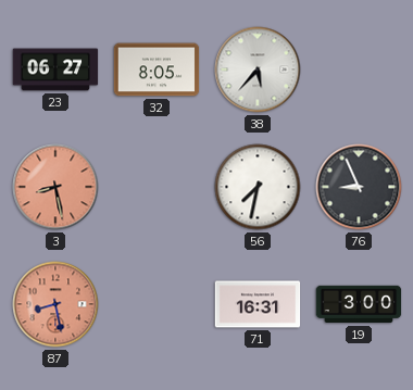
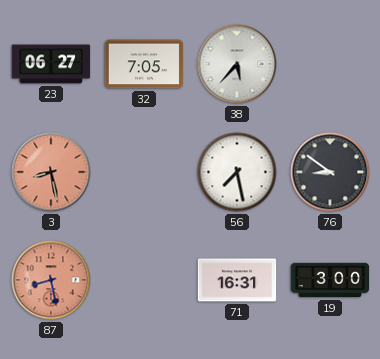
32: 8:05 -> 7:05 (144, 64)
56: 7:32 -> 7:28 (237, 172)
76: 8:56 -> 8:51 (330, 172)
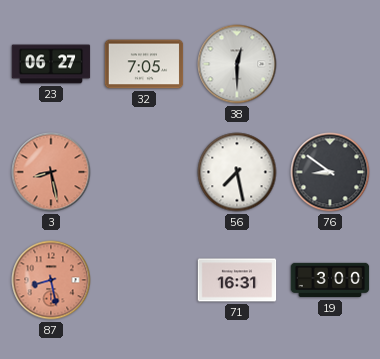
38: 5:37 -> 12:30 (237, 64)
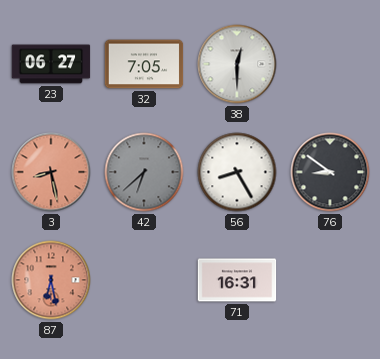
42: none -> 6:38 (144, 172)
56: 7:28 -> 8:25 (237, 172)
87: 8:28 -> 6:28 (51, 280)
19: 3:00 -> none (330, 280)
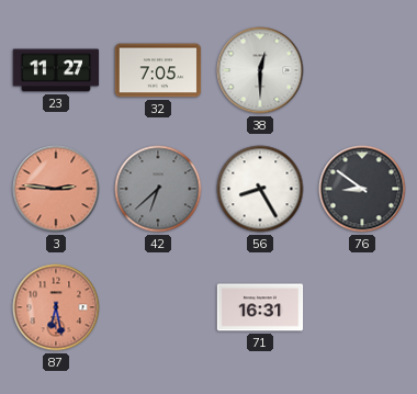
23: 06:27 -> 11:27 (56, 70)
3: 8:28 -> 2:46 (56, 189)
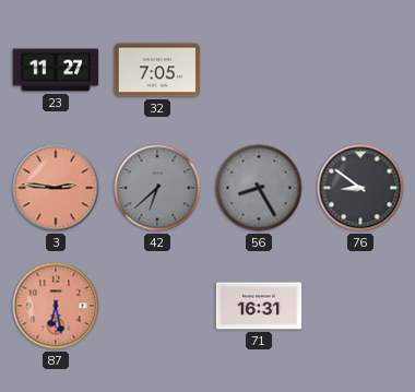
38: 12:30 -> none (260, 70)
56 dial: white -> grey (259, 188)
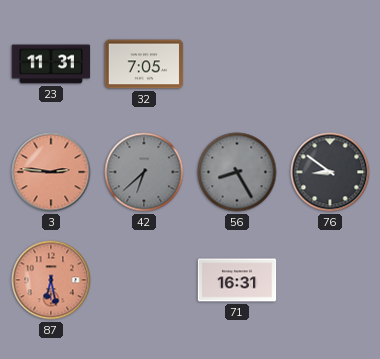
23: 11:27 -> 11:31 (51, 64)
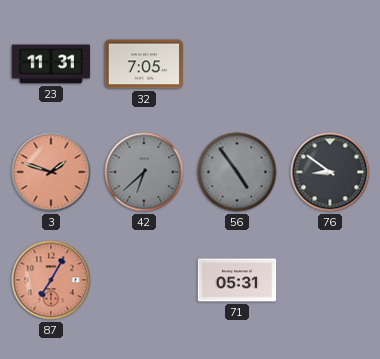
3: 2:46 -> 1:48 (51, 172)
56: 8:25 -> 4:54 (237, 172)
87: 6:28 -> 7:05 (51, 280)
71: 16:31 -> 05:31 (237, 280)
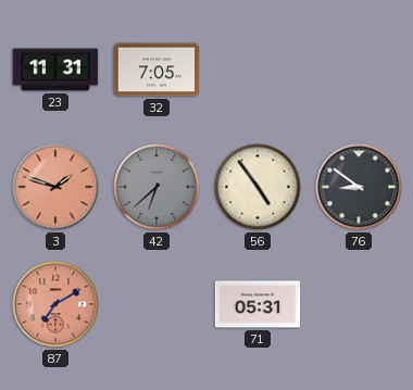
56 dial: grey -> cream (258, 187)
87: 7:05 -> 7:10 (55, 304)
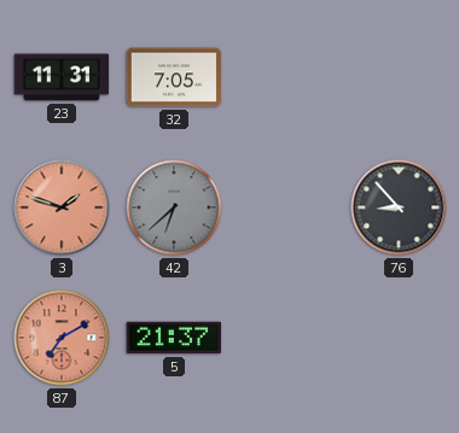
56: 4:54 -> none (258, 187)
76: 8:51 -> 8:53 (399, 207)
5: none -> 21:37 (174, 338)
71: 05:31 -> none (258, 304)
